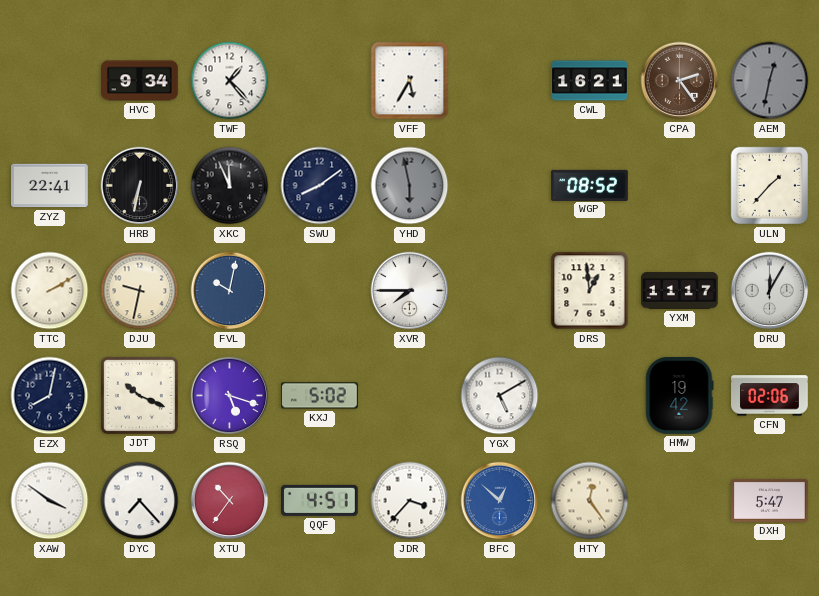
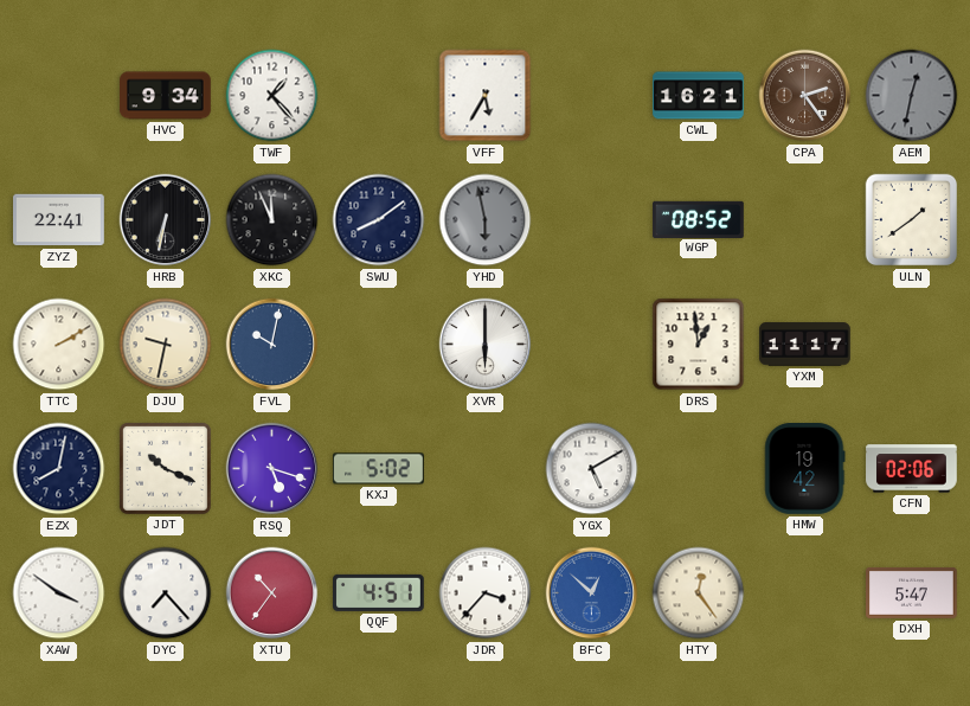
ULN: 1:37 -> 1:39 (912, 220)
XVR: 7:45 -> 6:00 (486, 345)
DRU: 12:05 -> none (770, 291)
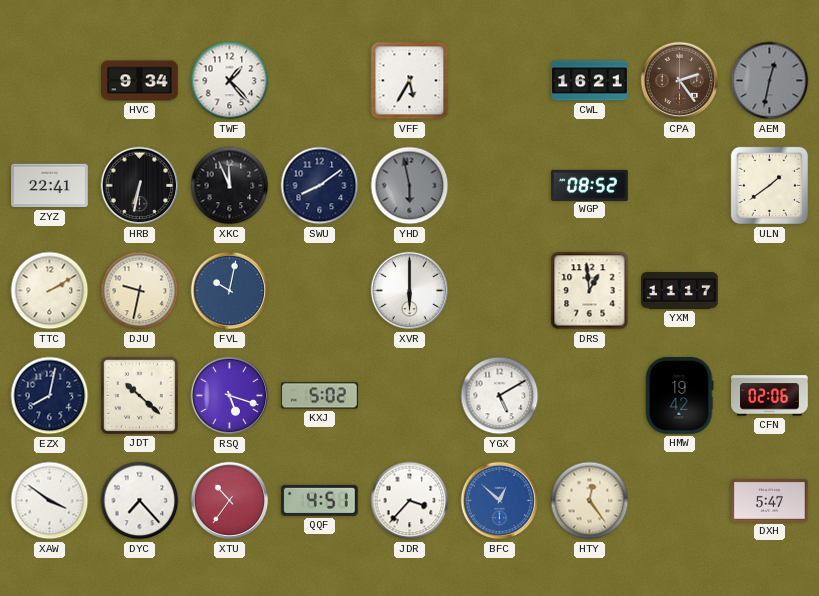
JDT: 10:19 -> 10:22 (139, 395)
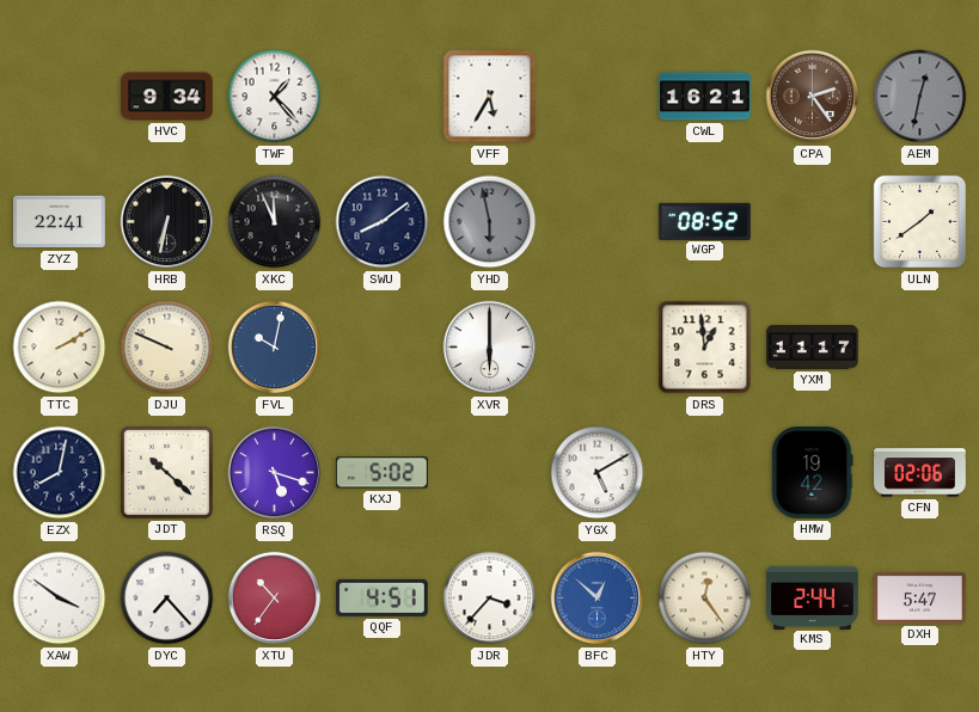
DJU: 9:32 -> 9:49 (167, 348)
KMS: none -> 2:44 (813, 597)
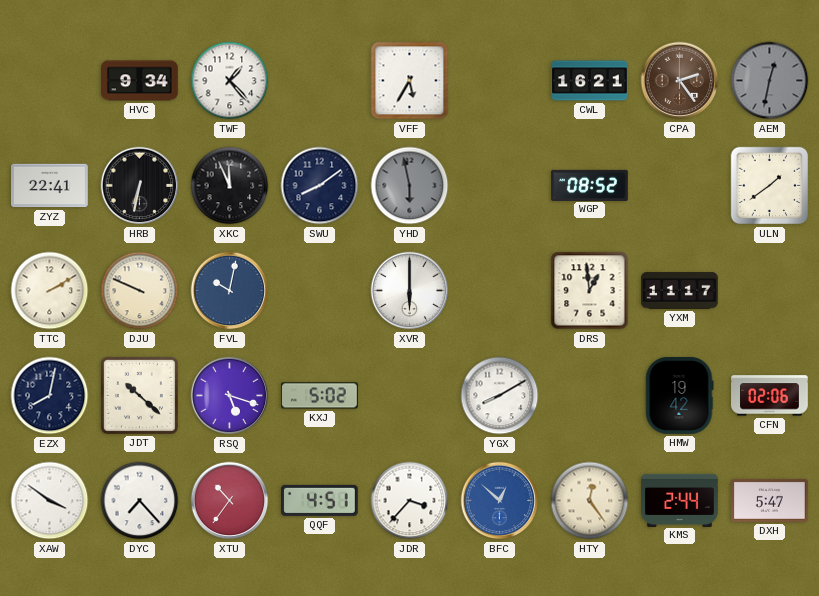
YGX: 5:10 -> 8:10 (500, 396)
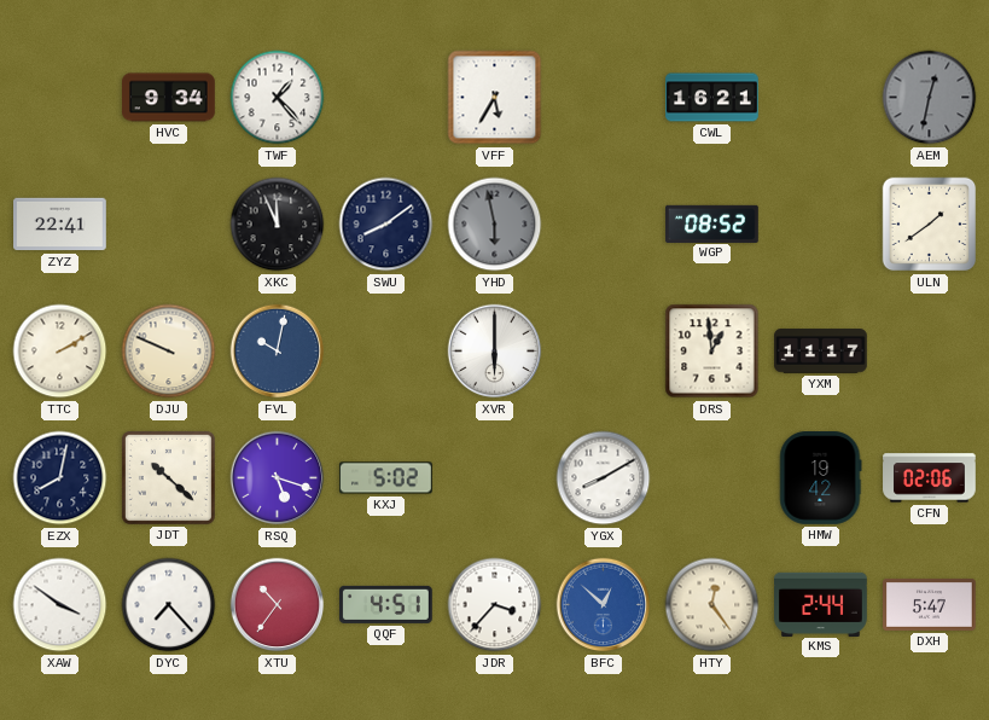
CPA: 2:24 -> none (680, 81)
HRB: 6:32 -> none (140, 186)
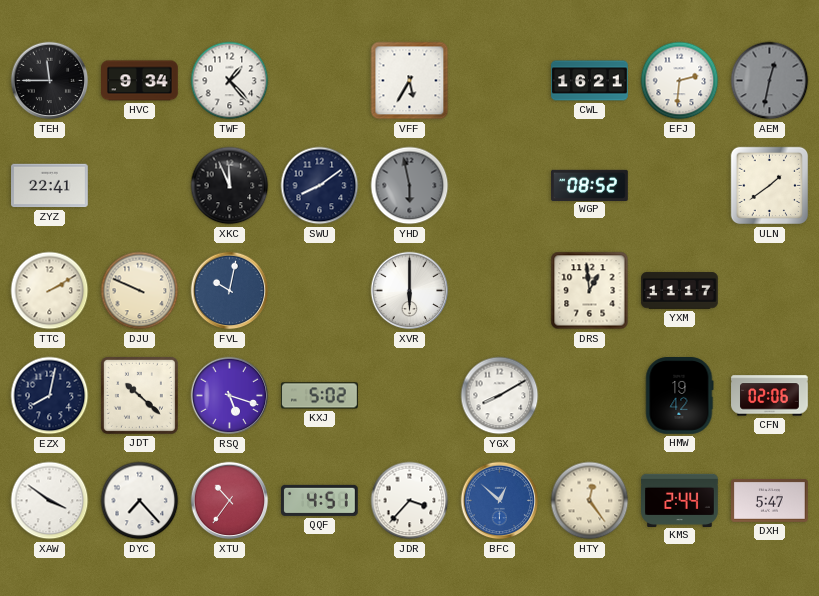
TEH: none -> 11:45 (50, 81)
EFJ: none -> 2:31 (680, 81)
